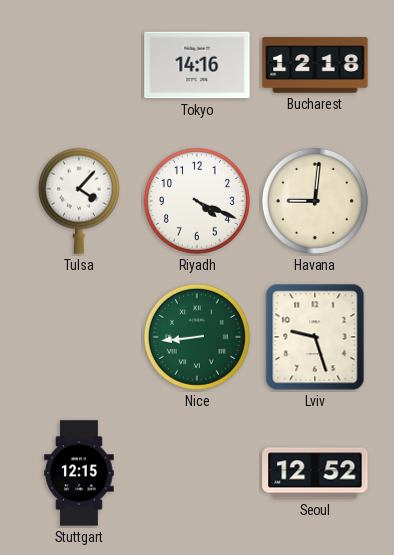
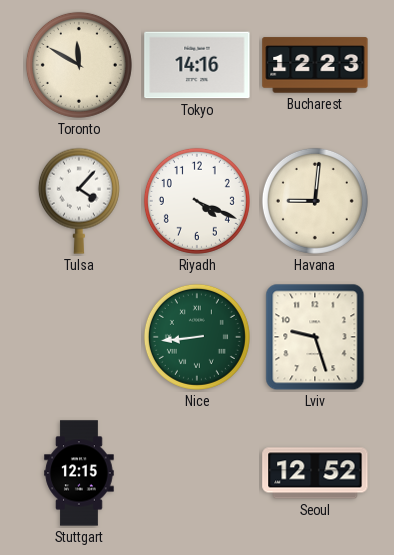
Toronto: none -> 11:50 (79, 65)
Bucharest: 12:18 -> 12:23 (315, 65)
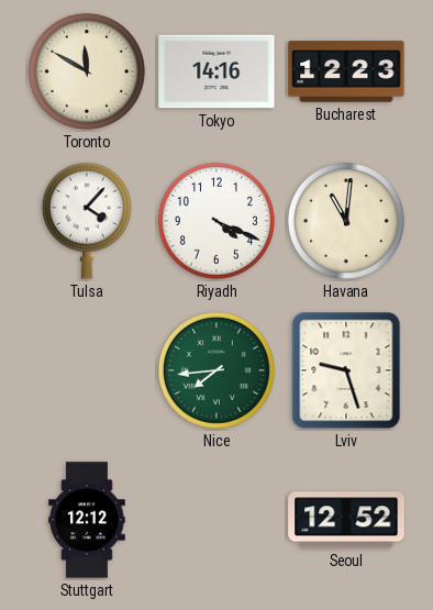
Havana: 9:01 -> 11:01 (346, 221)
Nice: 8:44 -> 7:44 (216, 370)
Stuttgart: 12:15 -> 12:12 (87, 520)
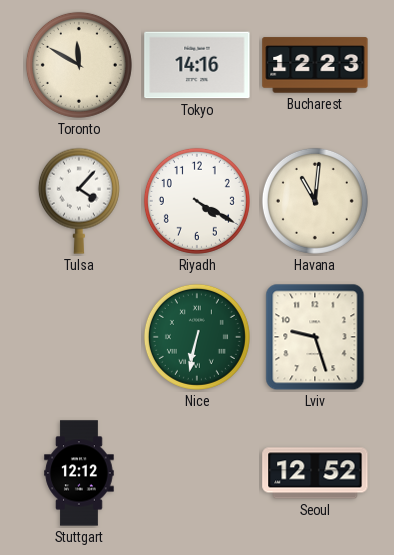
Riyadh: 4:19 -> 4:20 (197, 201)
Nice: 7:44 -> 6:32 (197, 337)
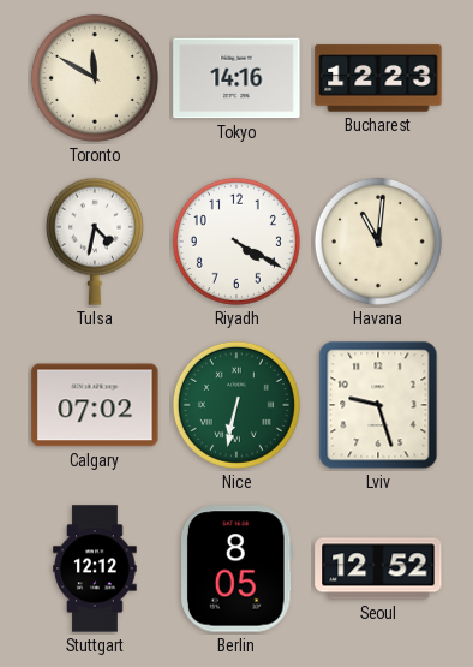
Tulsa: 4:07 -> 4:32 (95, 242)
Calgary: none -> 07:02 (95, 405)
Berlin: none -> 8:05 (237, 568)
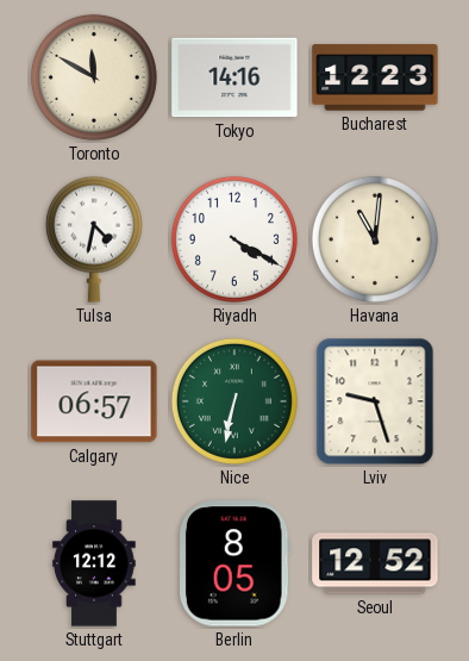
Calgary: 07:02 -> 06:57 (94, 401)
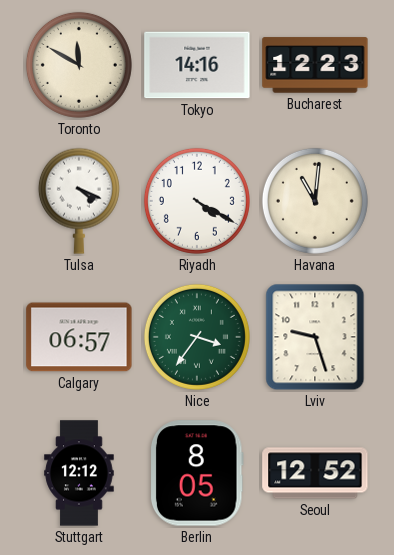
Tulsa: 4:32 -> 4:19 (79, 201)
Nice: 6:32 -> 3:36 (197, 337)
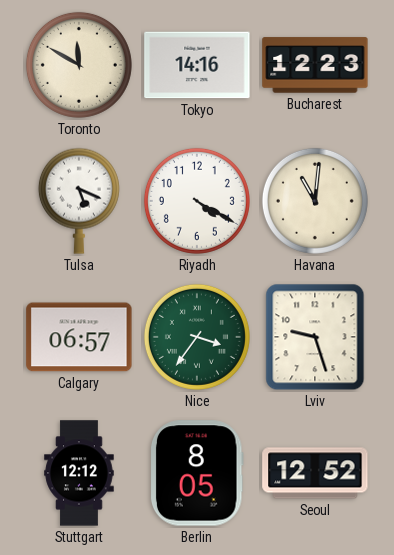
Tulsa: 4:19 -> 5:19 (79, 201)
